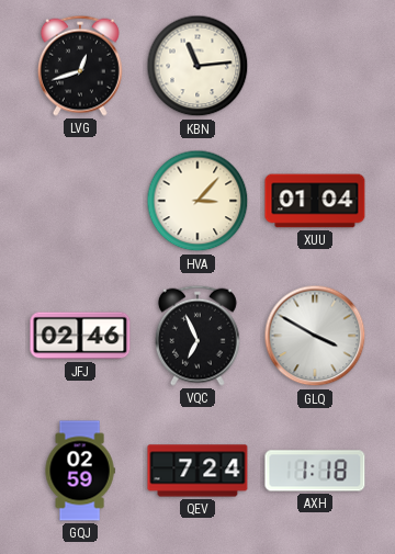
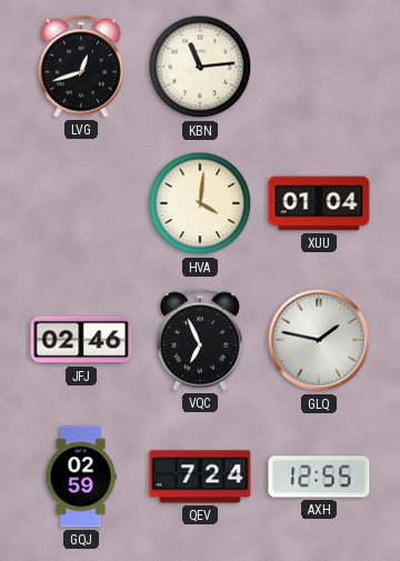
HVA: 3:07 -> 4:01 (200, 203)
GLQ: 3:50 -> 1:47 (319, 340)
AXH: 1:18 -> 12:55 (319, 477)
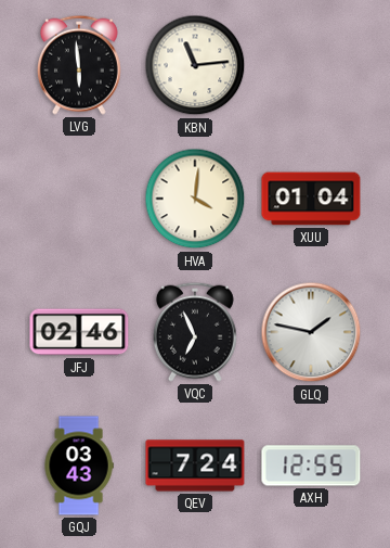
LVG: 12:42 -> 5:59 (79, 65)
GQJ: 02:59 -> 03:43 (79, 466)
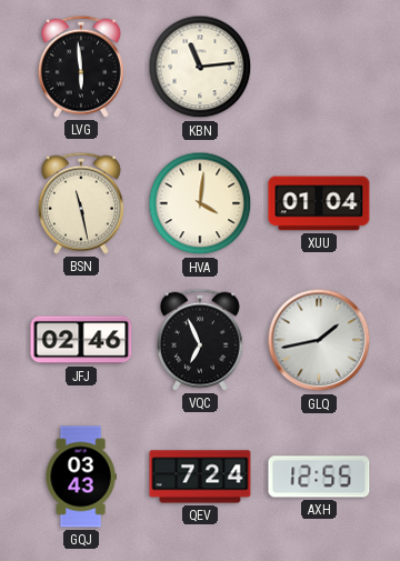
BSN: none -> 11:28 (81, 203)
GLQ: 1:47 -> 1:43 (319, 340)
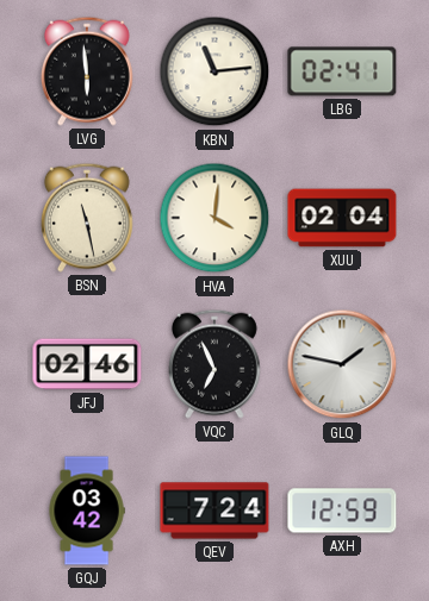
LBG: none -> 02:41 (342, 71)
XUU: 01:04 -> 02:04 (342, 218)
GLQ: 1:43 -> 1:47 (342, 364)
GQJ: 03:43 -> 03:42 (87, 511)
AXH: 12:55 -> 12:59 (342, 511)
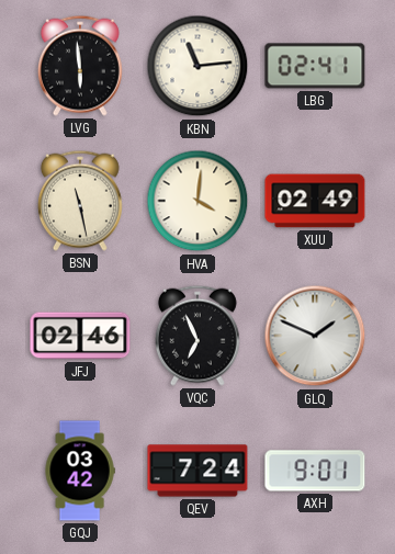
XUU: 02:04 -> 02:49 (315, 201)
GLQ: 1:47 -> 1:49 (315, 336)
AXH: 12:59 -> 9:01 (315, 471)
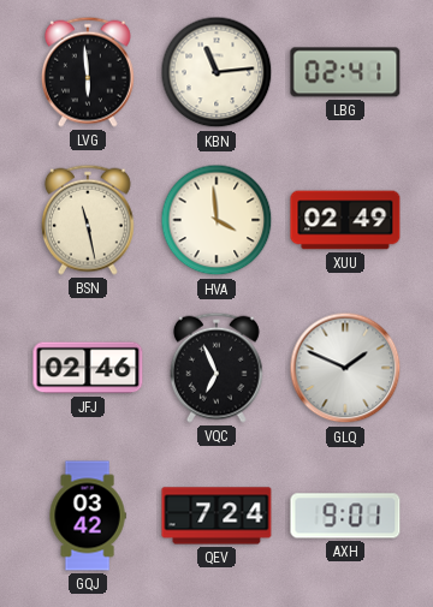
HVA: 4:01 -> 3:59 (216, 220)
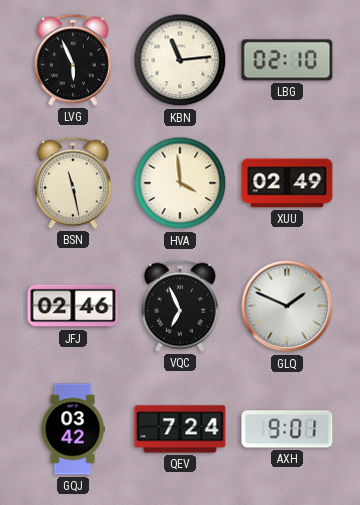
LVG: 5:59 -> 5:56 (73, 60)
LBG: 02:41 -> 02:10 (287, 60)
